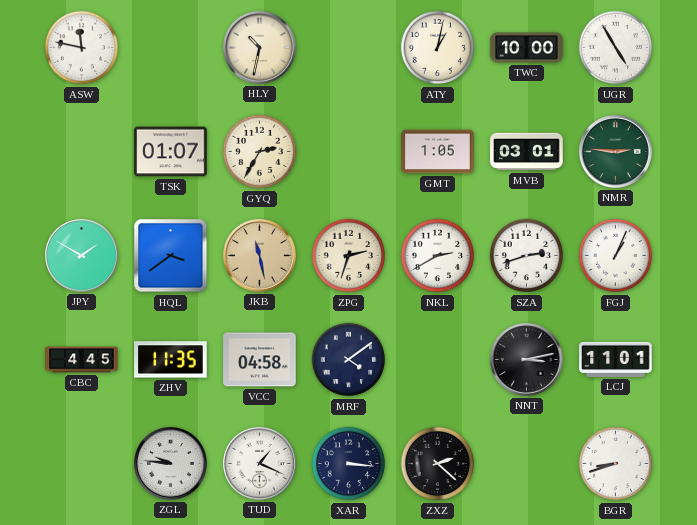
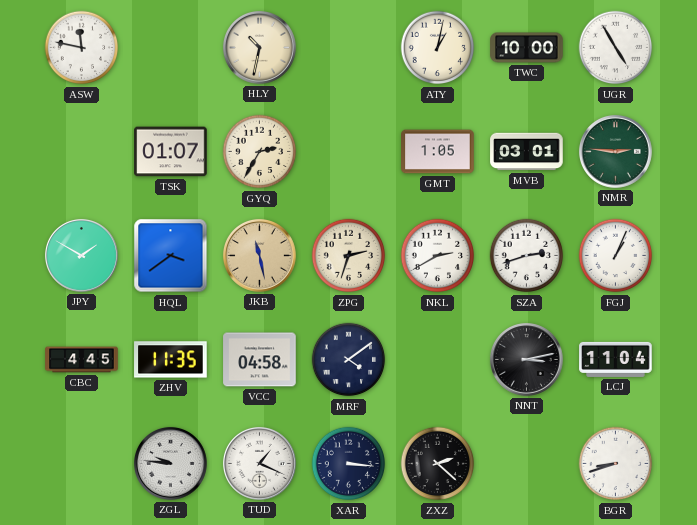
LCJ: 11:01 -> 11:04 (616, 359)
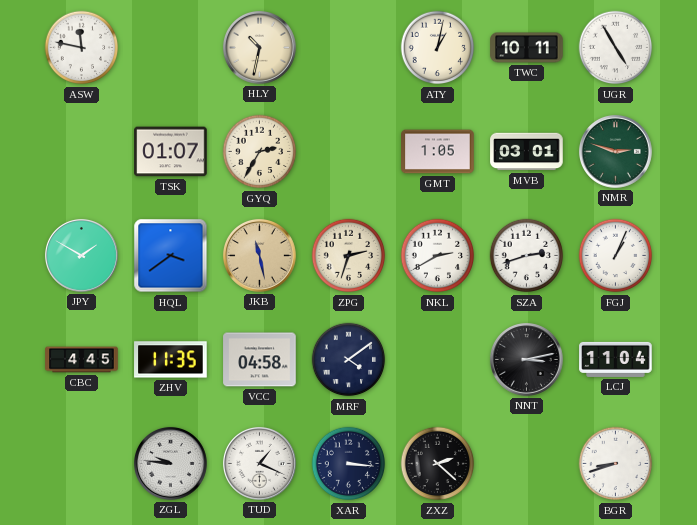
TWC: 10:00 -> 10:11 (527, 48)
NMR: 2:46 -> 2:48 (615, 152)
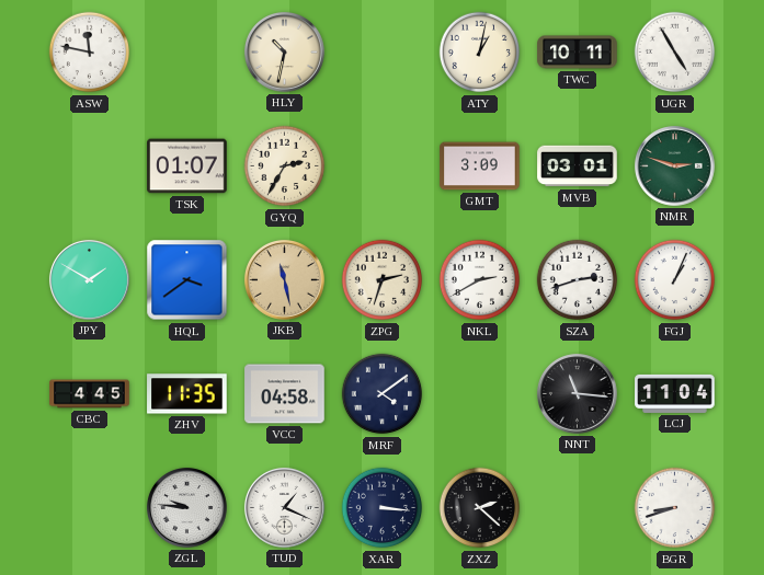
GMT: 1:05 -> 3:09 (480, 166)
NNT: 3:13 -> 11:16 (577, 394)
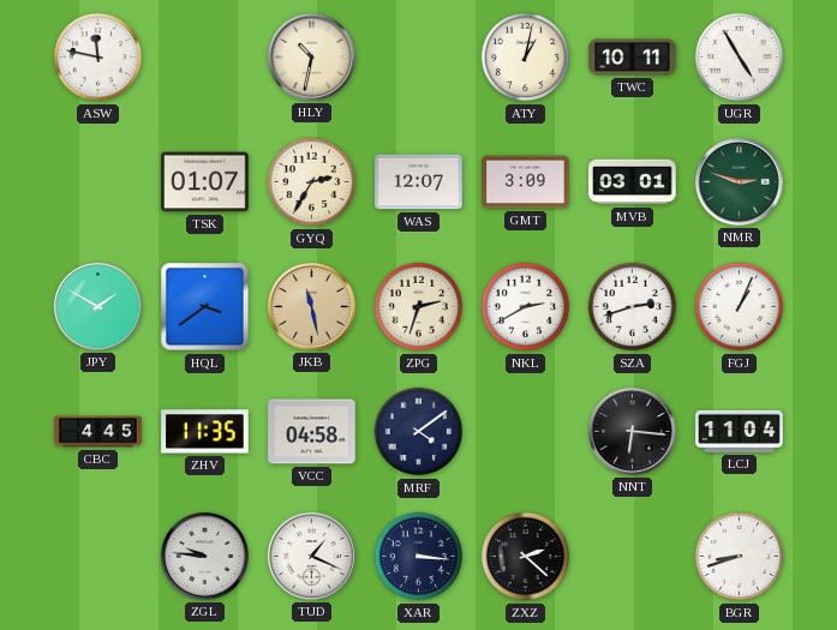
WAS: none -> 12:07 (419, 182)
NNT: 11:16 -> 6:16 (632, 432)
